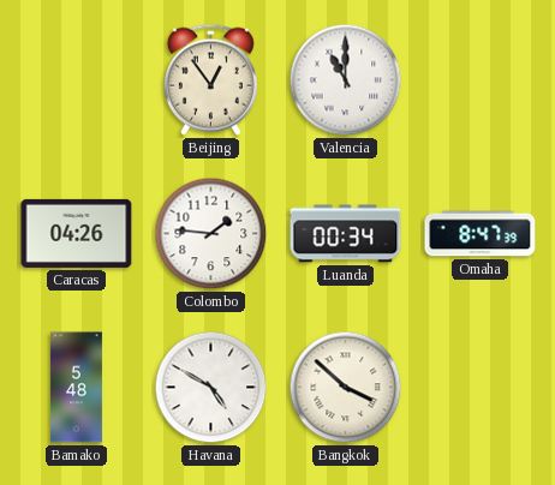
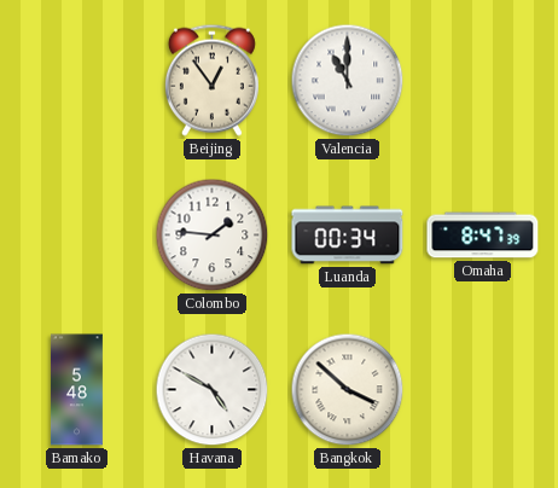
Caracas: 04:26 -> none (77, 233)
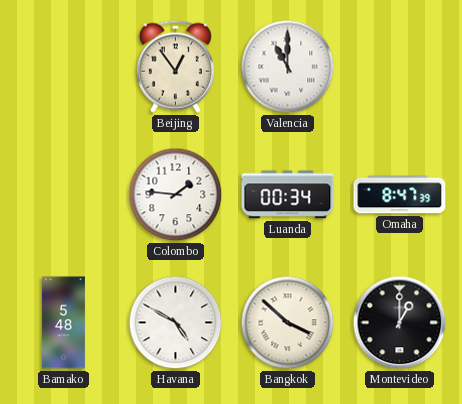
Montevideo: none -> 1:00 (400, 323)
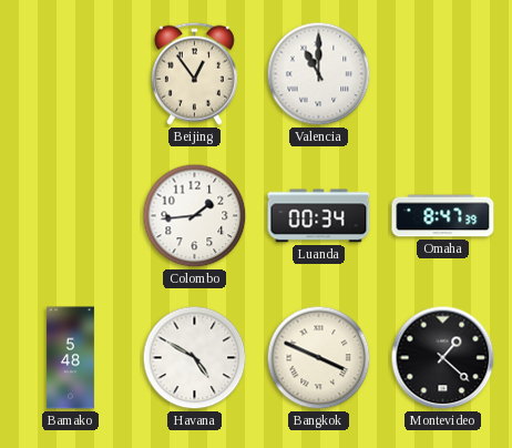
Colombo: 1:46 -> 1:44 (195, 216)
Bangkok: 3:52 -> 3:49 (319, 358)
Montevideo: 1:00 -> 1:22 (443, 358)
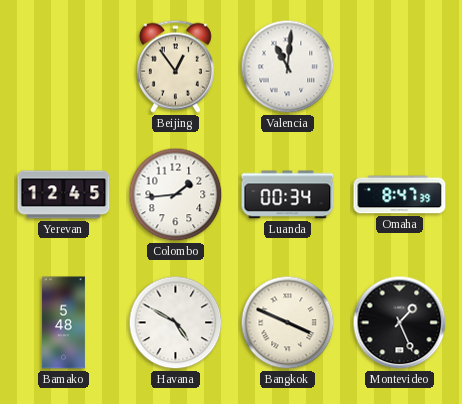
Valencia: 11:00 -> 11:01 (288, 67)
Yerevan: none -> 12:45 (64, 195)
Montevideo: 1:22 -> 1:26 (400, 323)
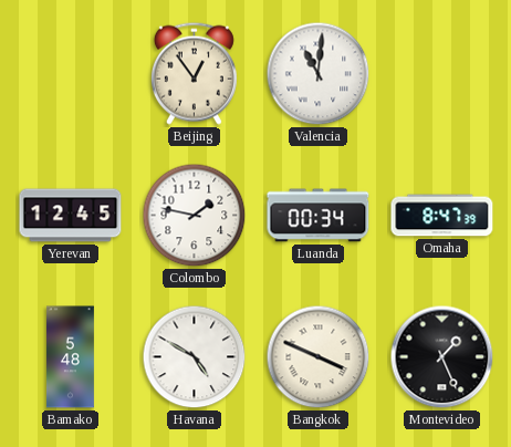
Colombo: 1:44 -> 1:47 (195, 216)
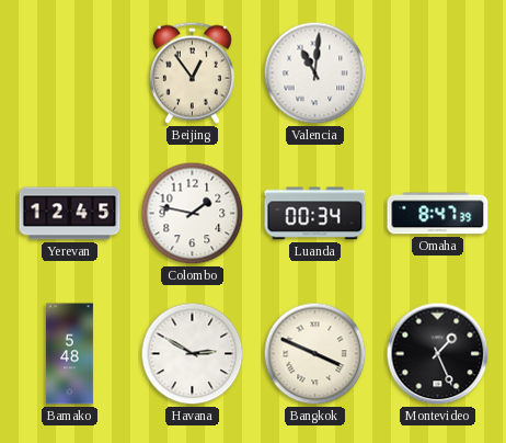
Havana: 4:50 -> 2:50 (193, 354)
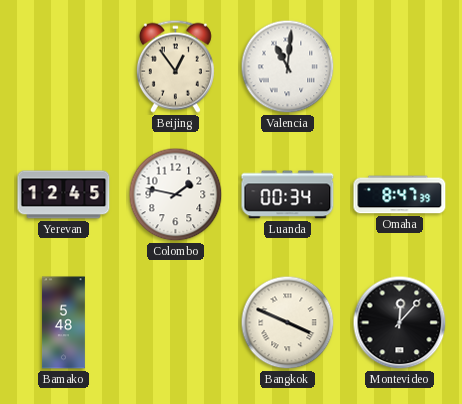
Havana: 2:50 -> none (193, 354)
Montevideo: 1:26 -> 12:07 (400, 323)
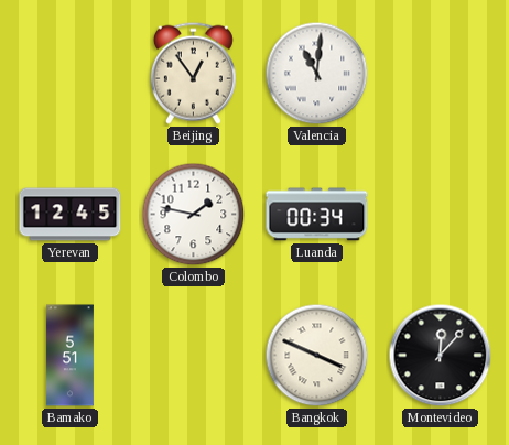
Omaha: 8:47 -> none (400, 195)
Bamako: 5:48 -> 5:51 (69, 356)
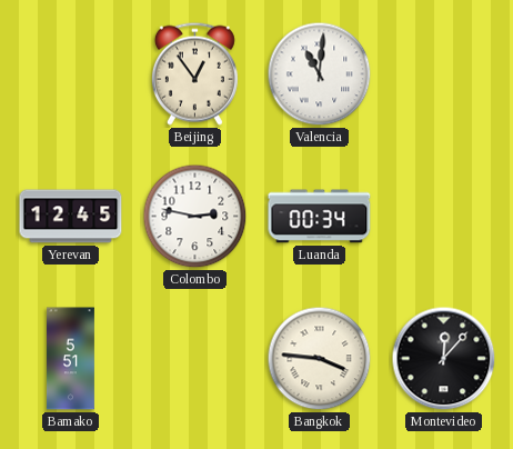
Colombo: 1:47 -> 2:47 (195, 217)
Bangkok: 3:49 -> 3:46 (320, 359)
